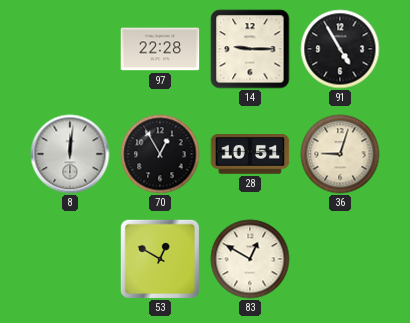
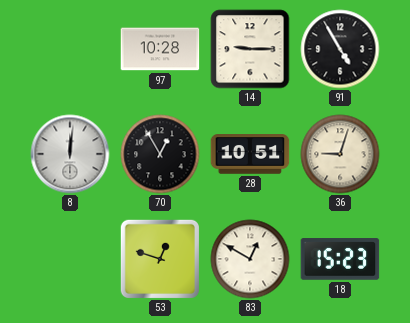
97: 22:28 -> 10:28 (160, 49)
53: 12:50 -> 12:48 (160, 259)
18: none -> 15:23 (340, 259)
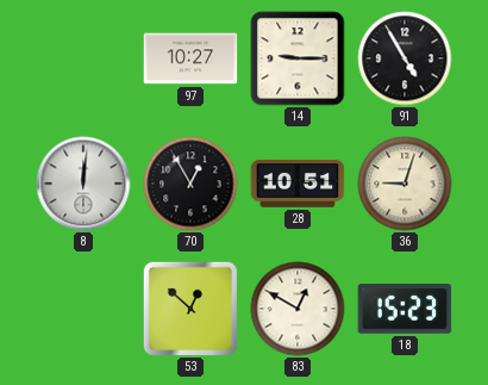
97: 10:28 -> 10:27 (190, 58)
53: 12:48 -> 12:52 (190, 309)
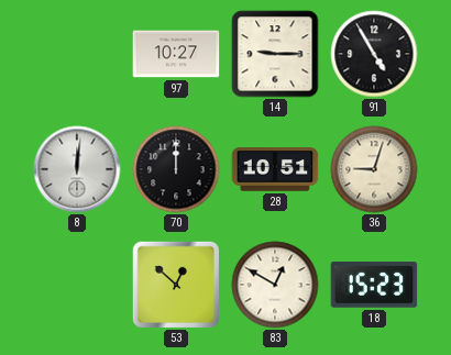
70: 12:55 -> 12:00 (176, 169)
